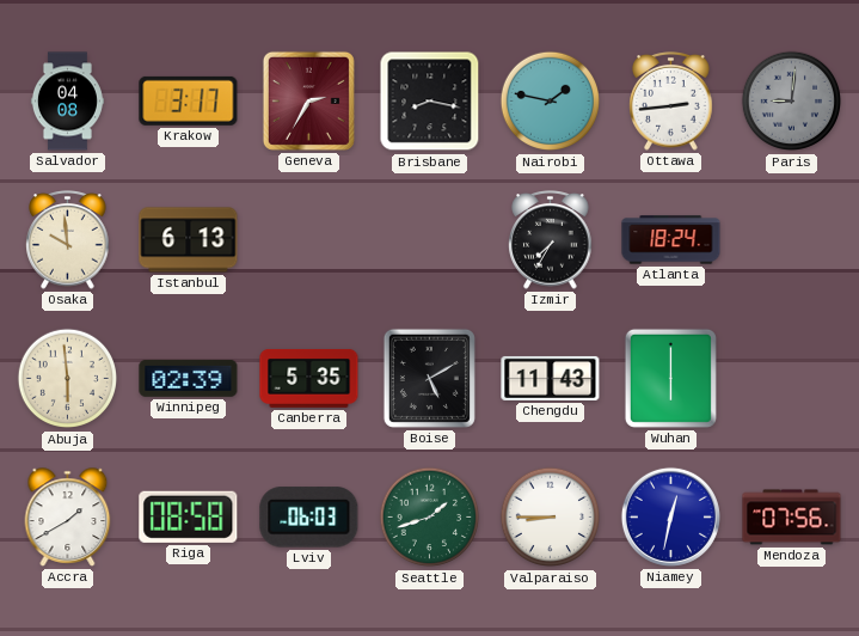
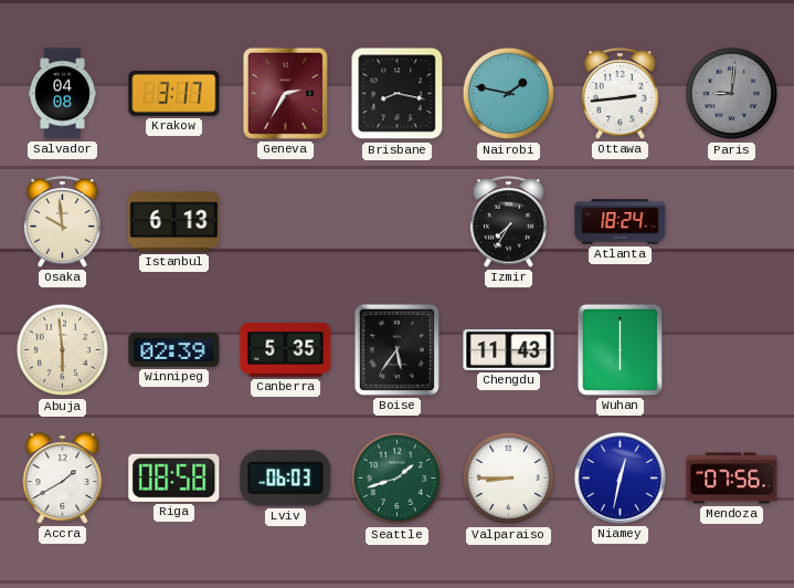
Boise: 5:10 -> 5:36 (396, 349)
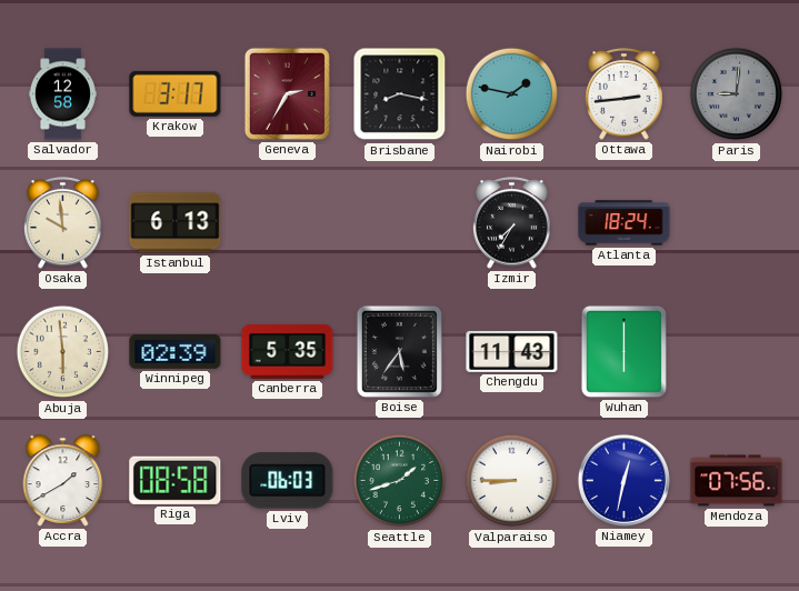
Salvador: 04:08 -> 12:58 (62, 94)
